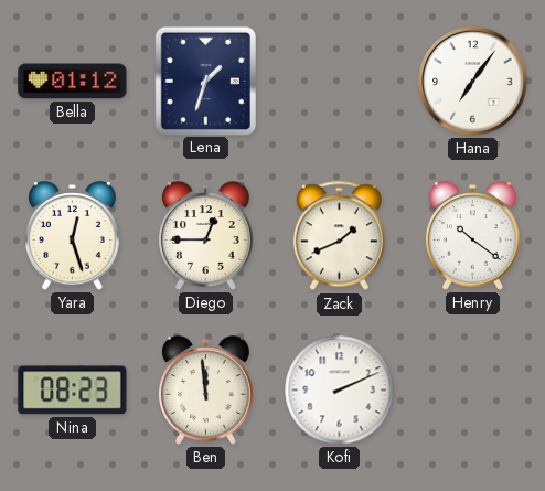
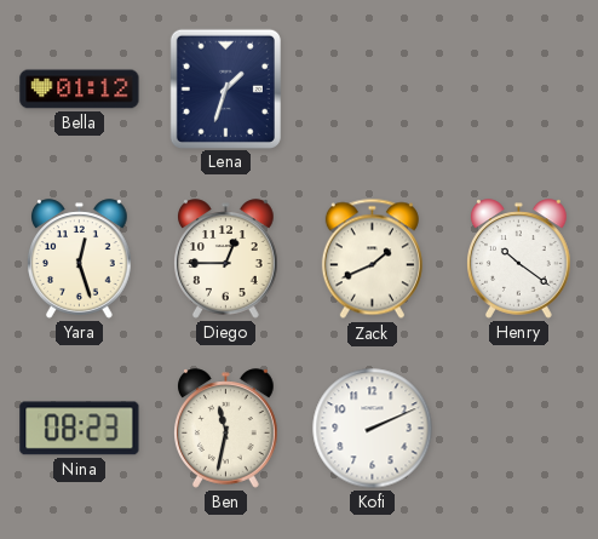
Hana: 7:06 -> none (473, 82)
Ben: 11:59 -> 11:32 (226, 429)
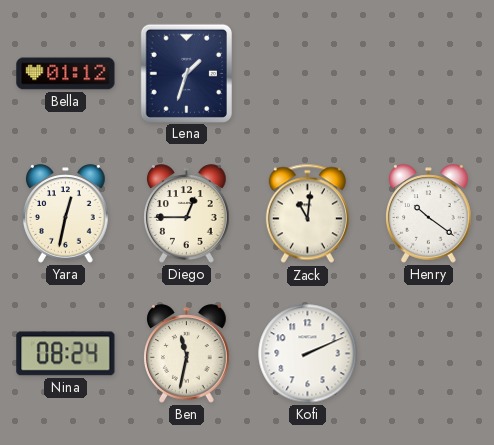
Yara: 12:27 -> 12:32 (66, 214)
Zack: 1:41 -> 11:01 (307, 214)
Nina: 08:23 -> 08:24 (66, 354)
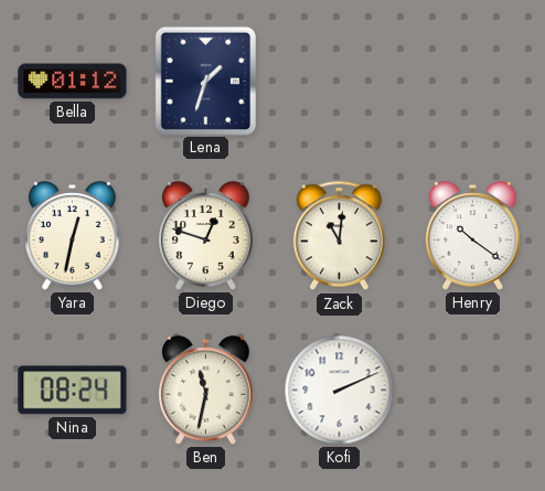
Diego: 12:45 -> 12:48 (206, 236)
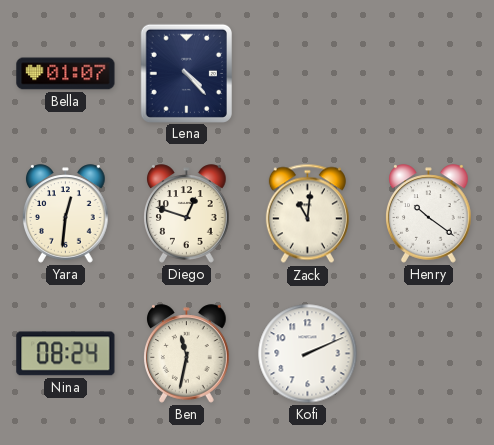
Bella: 01:12 -> 01:07 (66, 74)
Lena: 1:33 -> 4:23 (186, 73)
Yara: 12:32 -> 12:31 (66, 214)
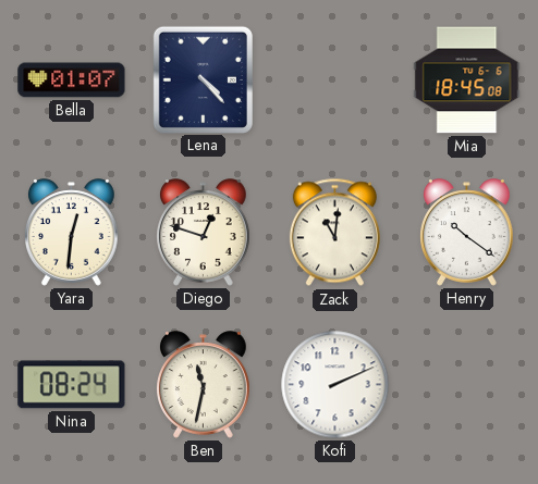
Mia: none -> 18:45 (467, 80)
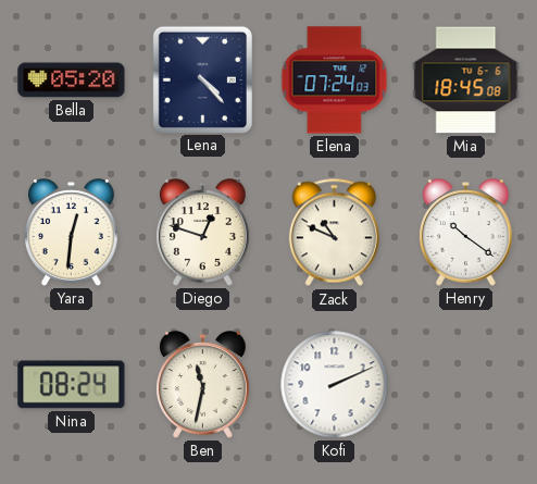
Bella: 01:07 -> 05:20 (72, 80)
Elena: none -> 07:24 (335, 80)
Zack: 11:01 -> 10:49 (334, 233)
